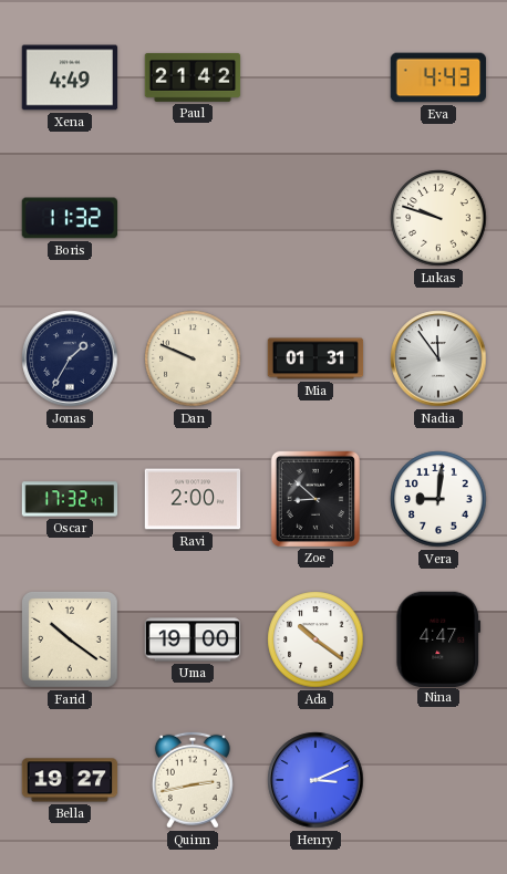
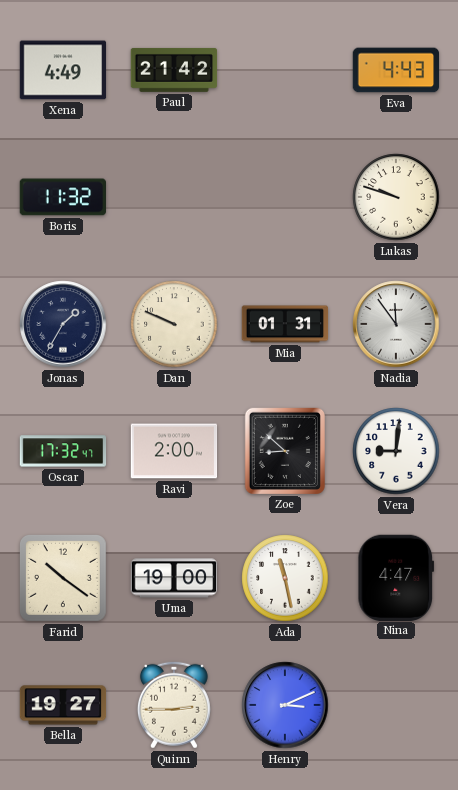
Ada: 10:21 -> 11:28 (285, 578)
Quinn: 2:43 -> 2:45 (174, 705)
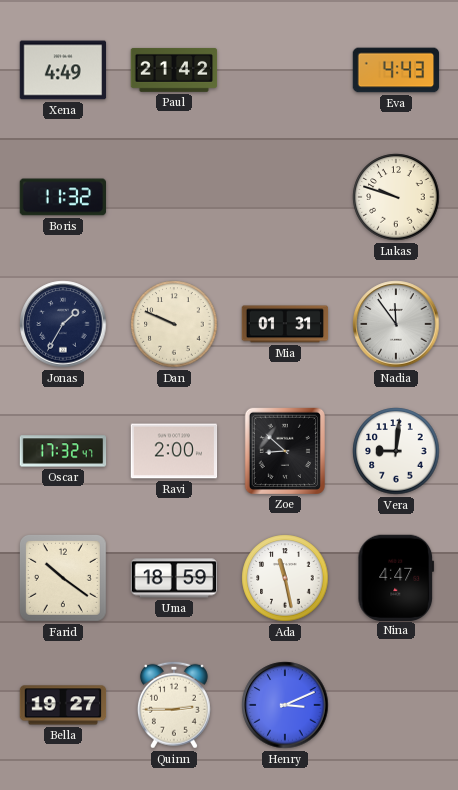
Uma: 19:00 -> 18:59 (174, 578)
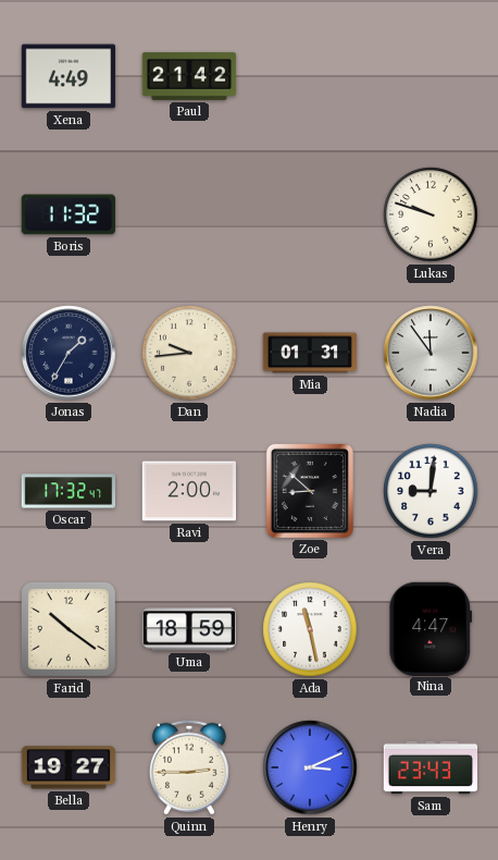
Eva: 4:43 -> none (396, 70)
Dan: 9:49 -> 9:44 (189, 353)
Sam: none -> 23:43 (431, 767)
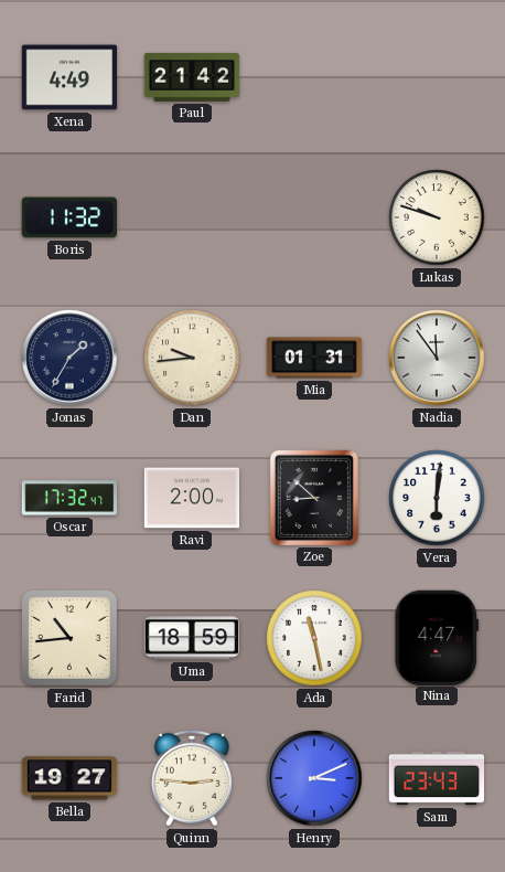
Vera: 9:01 -> 6:01 (437, 498)
Farid: 10:21 -> 10:44 (69, 638)
Quinn: 2:45 -> 2:46 (192, 778)
